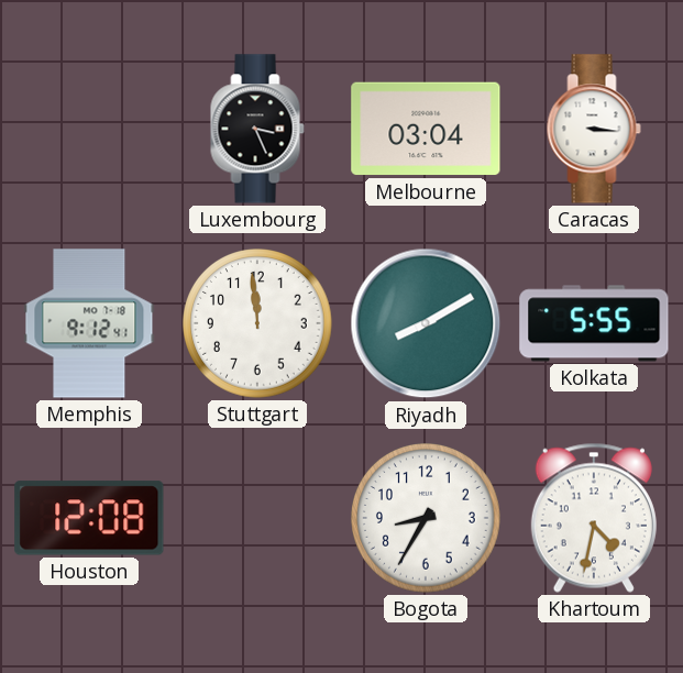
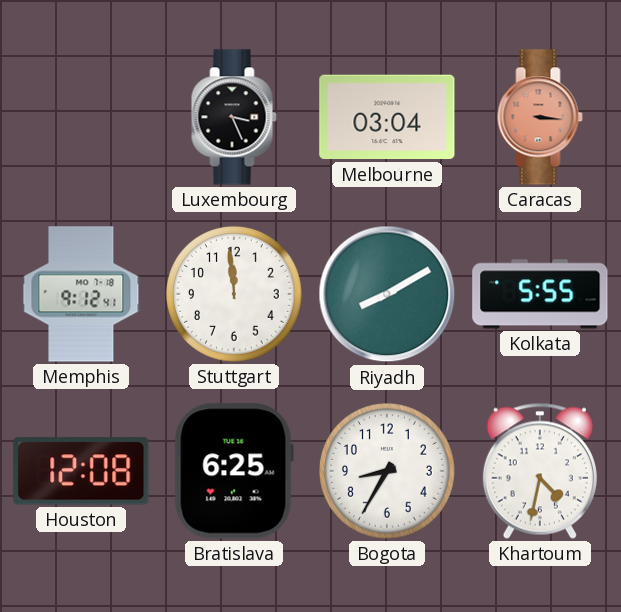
Caracas dial: white -> salmon (540, 117)
Bratislava: none -> 6:25 (234, 471)
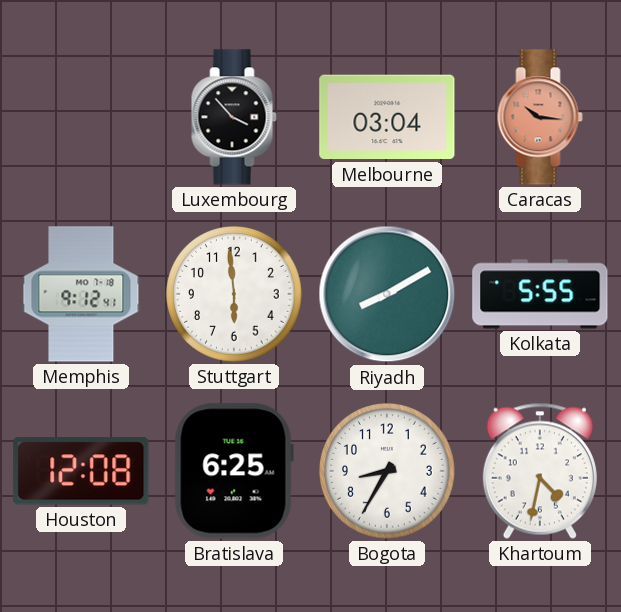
Luxembourg: 3:26 -> 3:53 (234, 117)
Caracas: 3:16 -> 10:16 (540, 117)
Stuttgart: 11:59 -> 5:59 (235, 295)
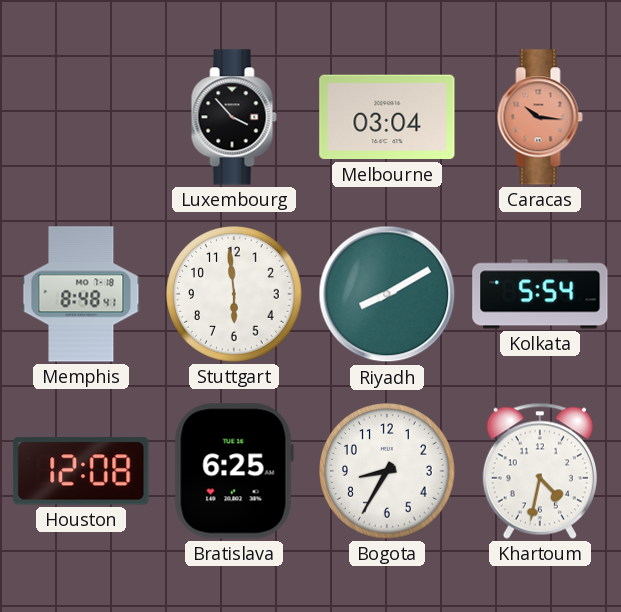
Memphis: 9:12 -> 8:48 (81, 294)
Kolkata: 5:55 -> 5:54 (540, 294)
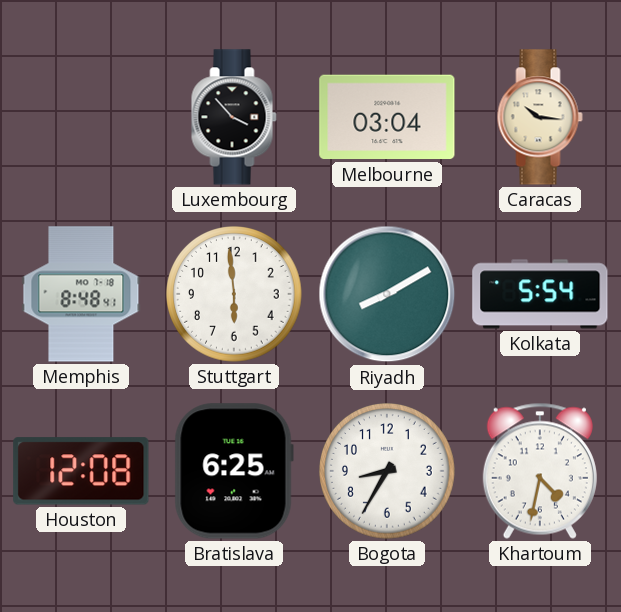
Caracas dial: salmon -> cream (540, 117)
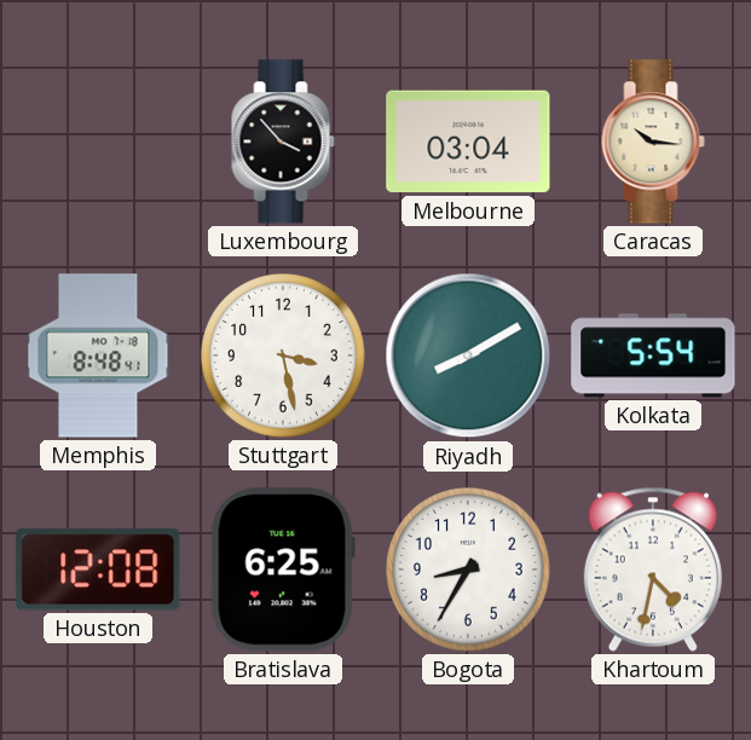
Stuttgart: 5:59 -> 3:28 (284, 357)
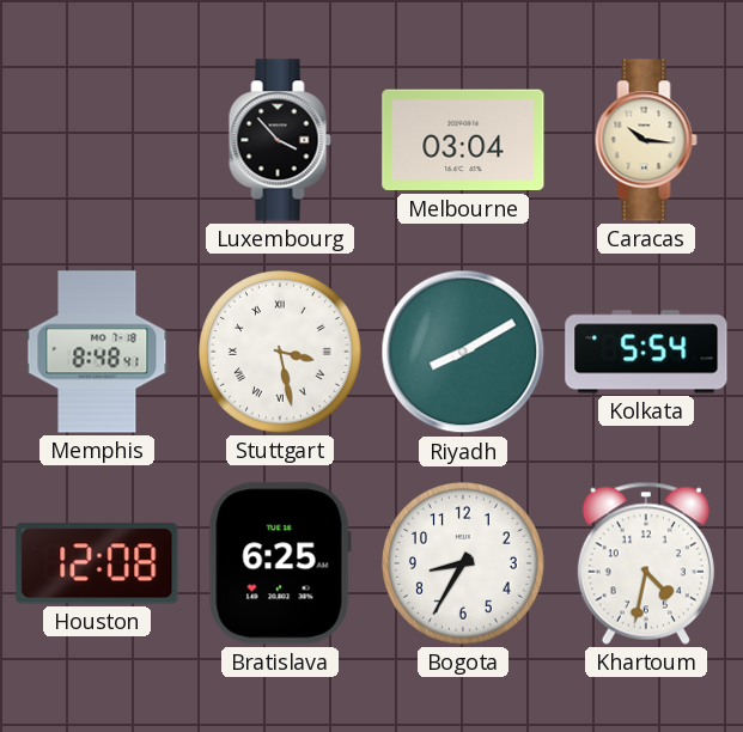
Stuttgart numerals: Arabic -> Roman (281, 353)
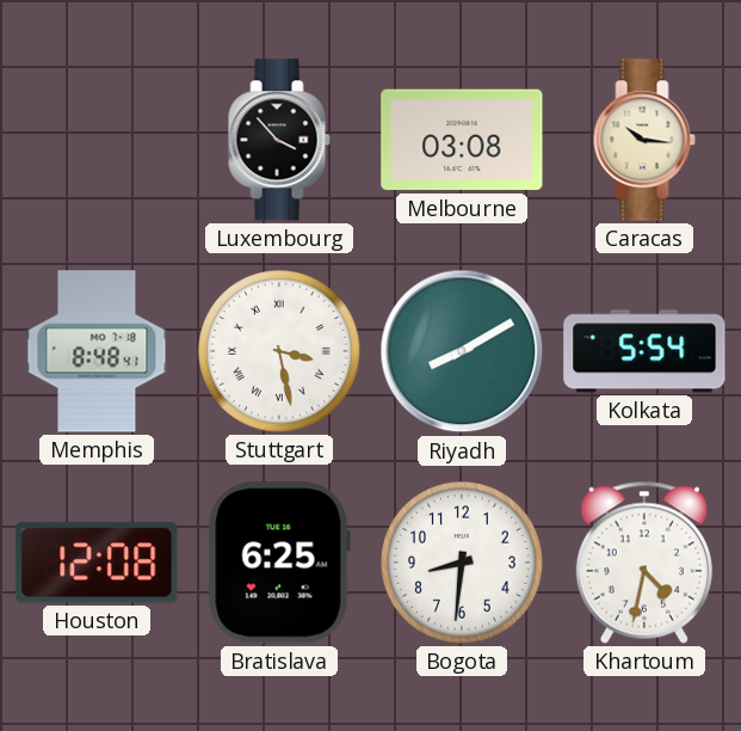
Melbourne: 03:04 -> 03:08 (462, 140)
Bogota: 8:35 -> 8:31 (463, 564)
